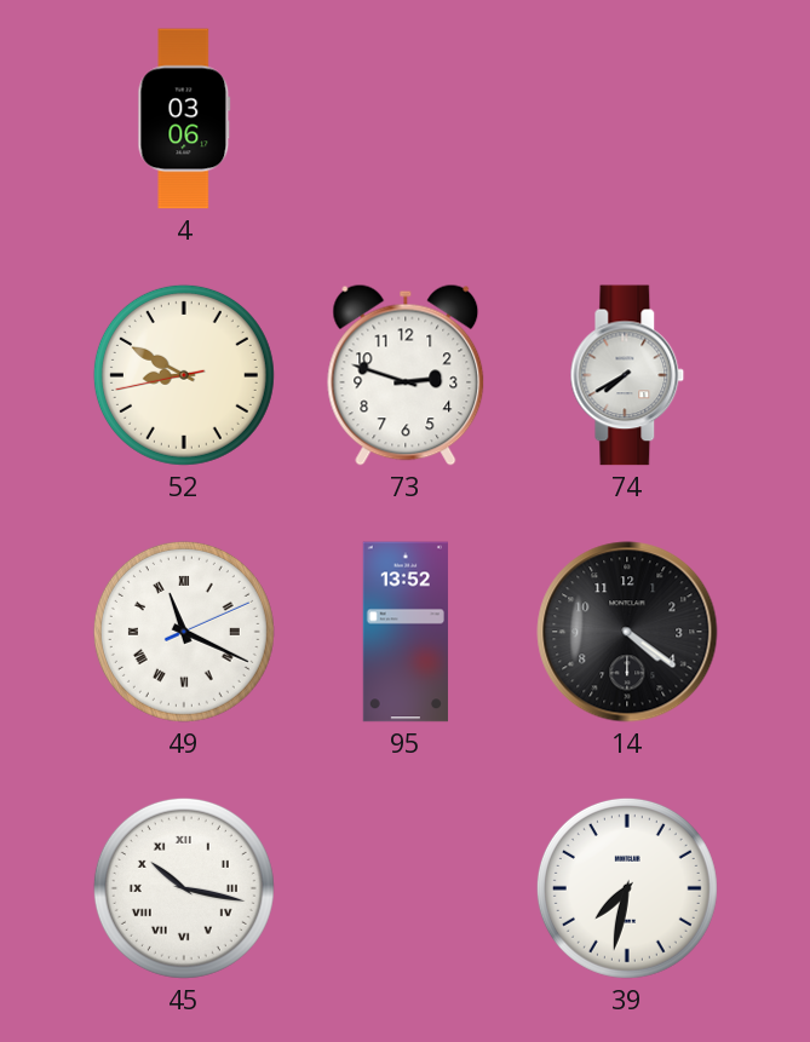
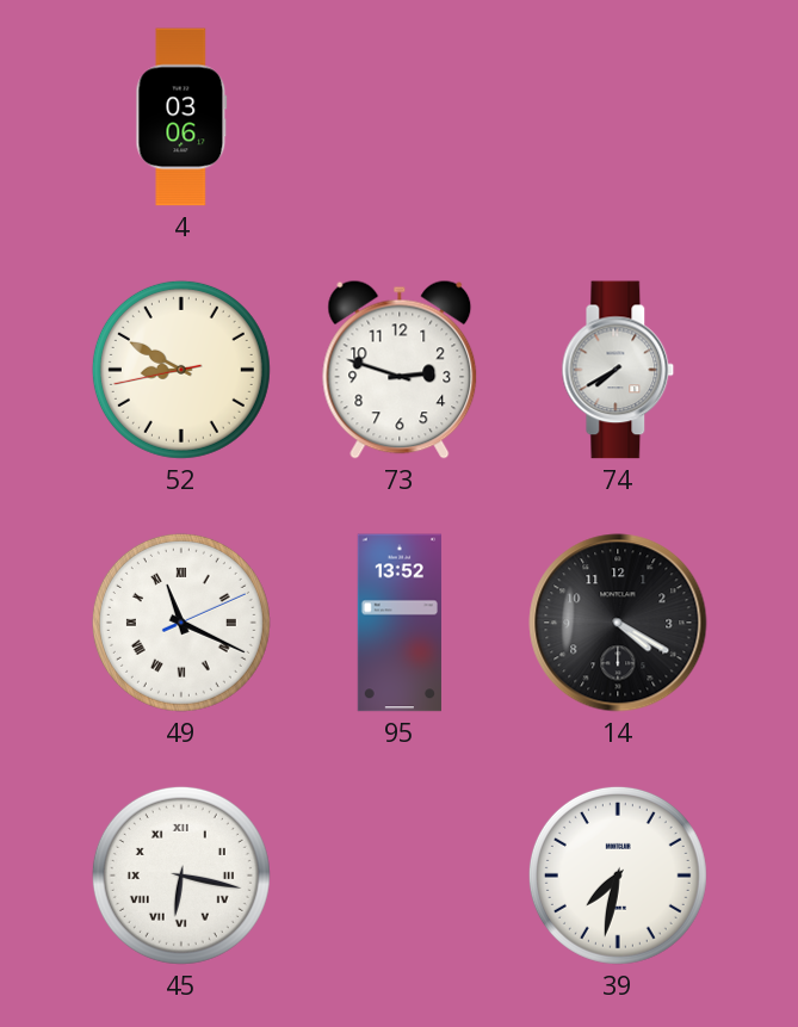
14: 4:21 -> 4:20 (618, 623)
45: 10:17 -> 6:17 (181, 876)
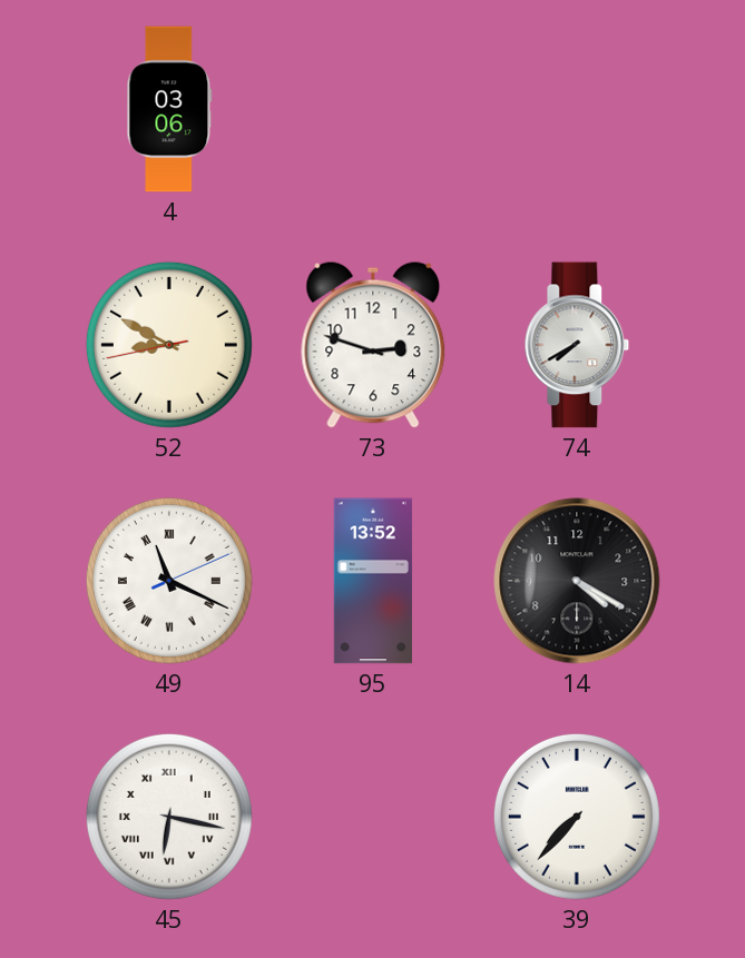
39: 7:32 -> 7:37 (577, 817)
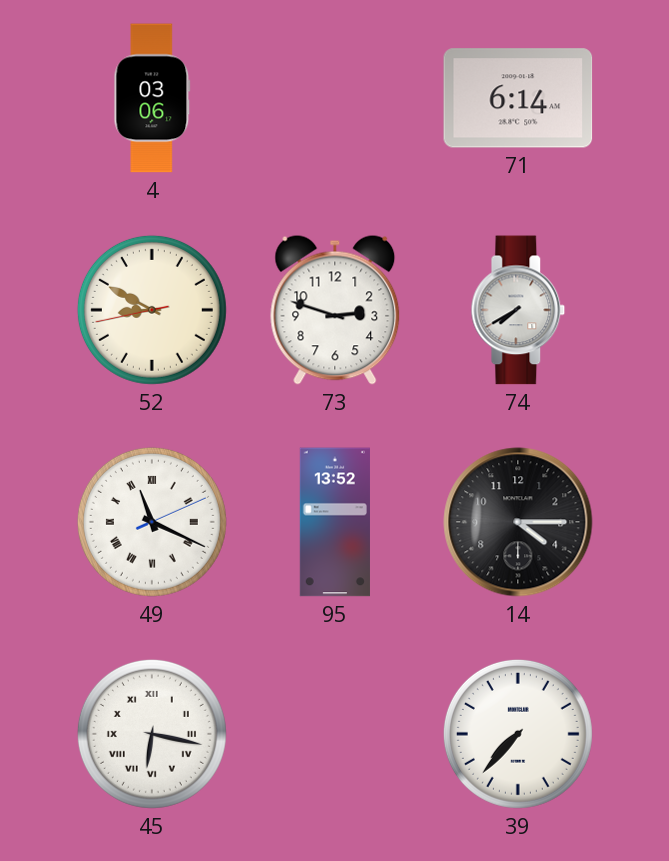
71: none -> 6:14 (518, 98)
14: 4:20 -> 4:15 (518, 522)
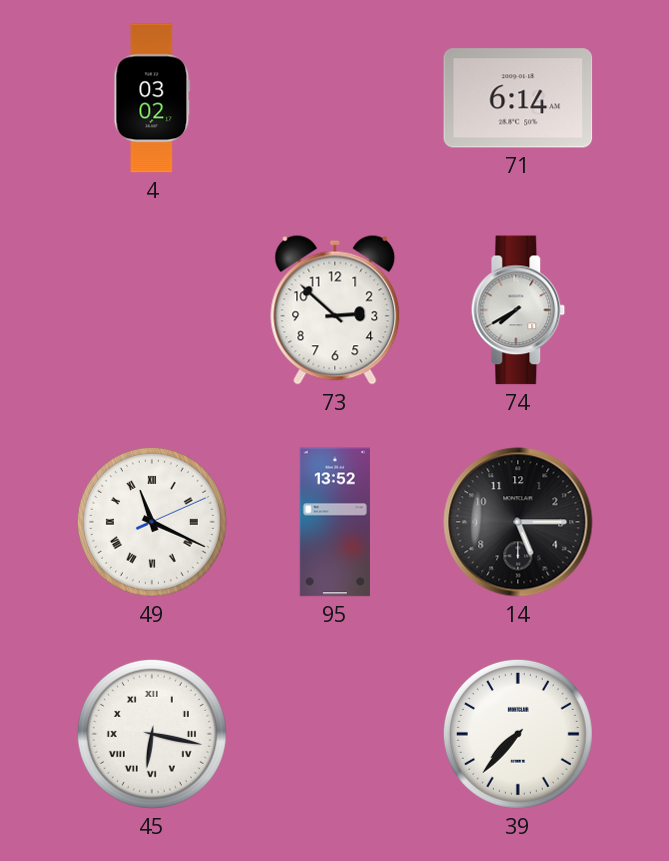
4: 03:06 -> 03:02 (152, 98)
52: 8:49 -> none (152, 310)
73: 2:48 -> 2:52 (335, 310)
14: 4:15 -> 5:15 (518, 522)
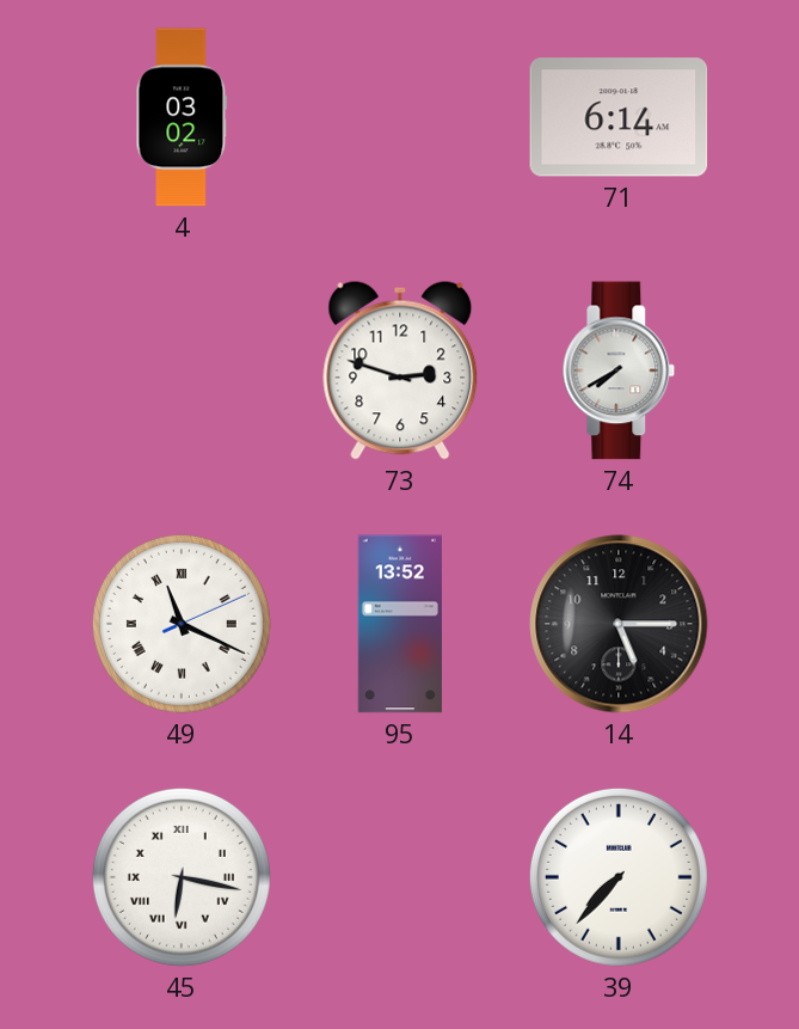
73: 2:52 -> 2:48 (400, 370)
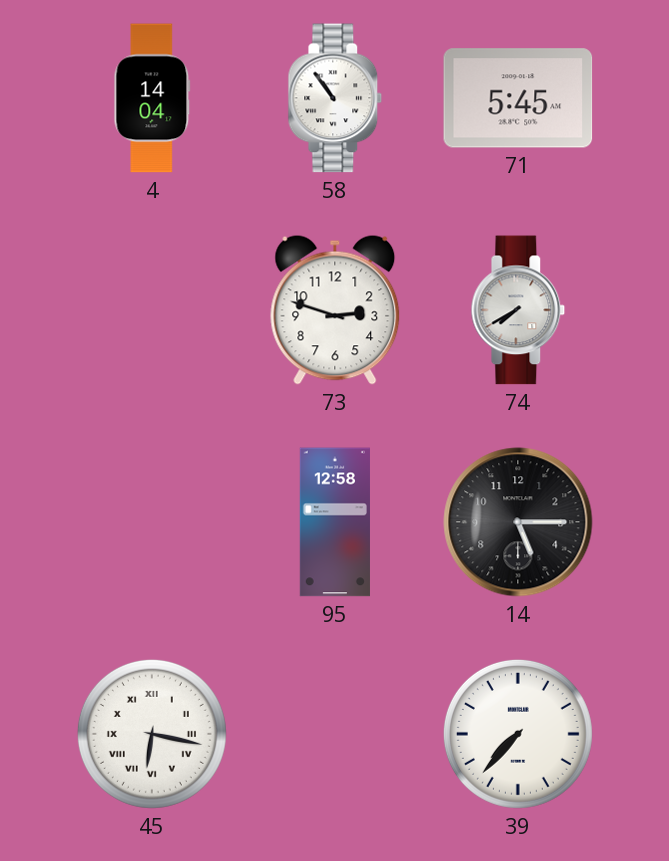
4: 03:02 -> 14:04 (152, 98)
58: none -> 10:54 (335, 98)
71: 6:14 -> 5:45 (518, 98)
49: 11:19 -> none (182, 624)
95: 13:52 -> 12:58 (334, 522)
